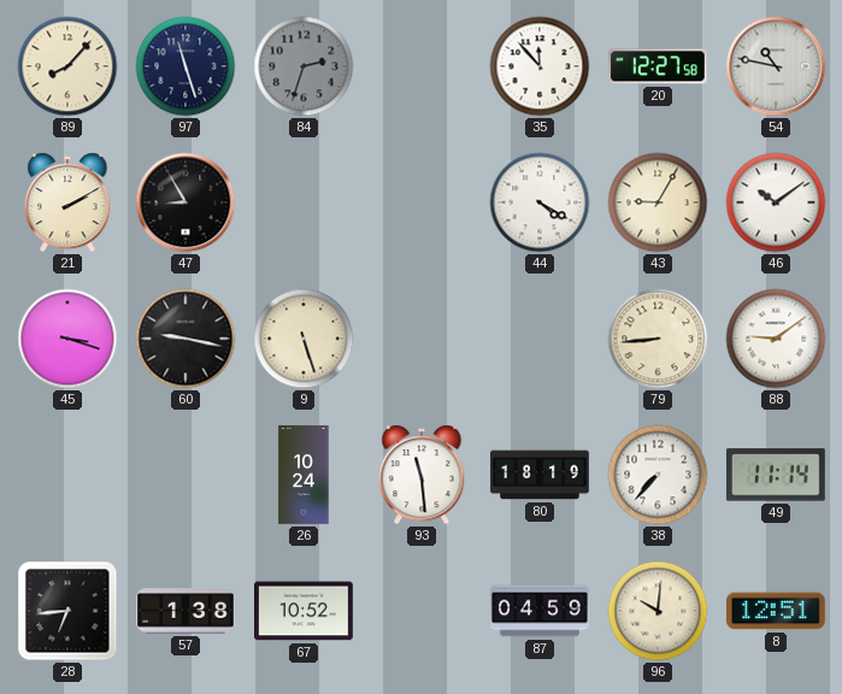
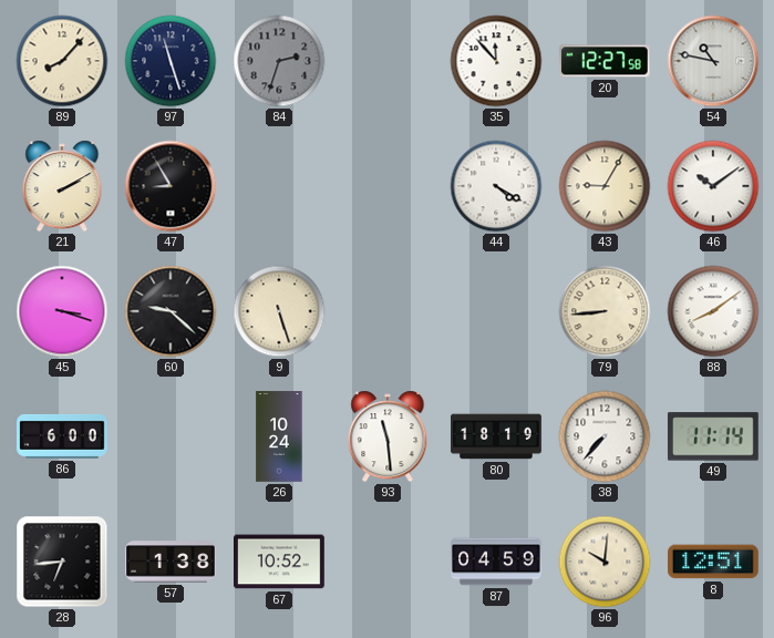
60: 9:17 -> 9:22 (171, 311)
88: 9:09 -> 8:09 (713, 311)
86: none -> 6:00 (62, 436)
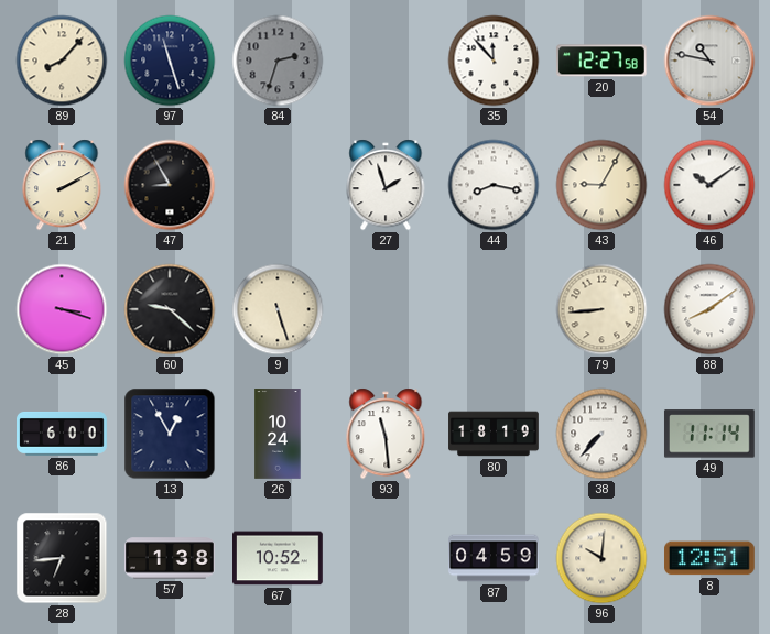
27: none -> 1:57 (386, 185)
44: 4:20 -> 8:17 (494, 185)
13: none -> 12:55 (170, 434)
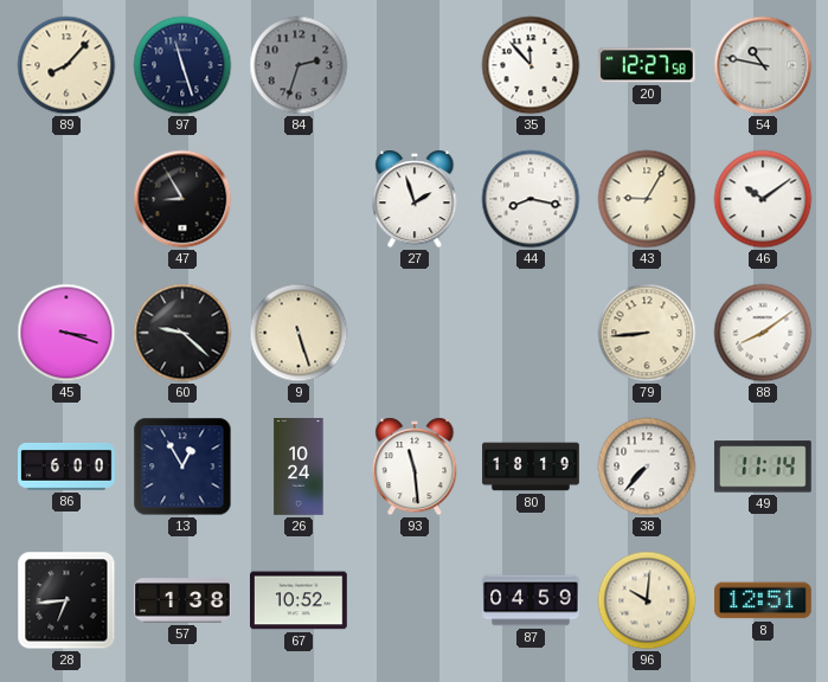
21: 2:10 -> none (62, 185)
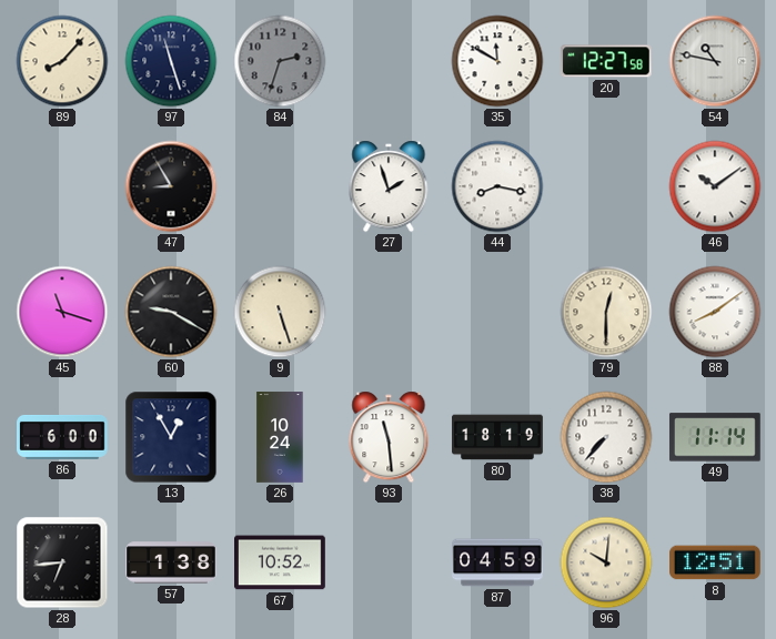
35: 11:53 -> 11:50 (497, 61)
43: 9:05 -> none (647, 199)
45: 3:18 -> 11:18 (62, 312)
60: 9:22 -> 9:20 (171, 312)
79: 8:44 -> 12:30 (606, 312)
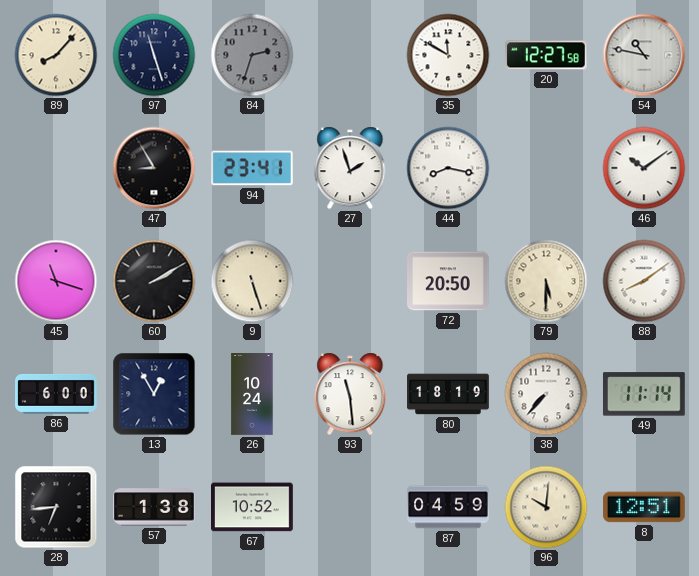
94: none -> 23:41 (253, 168)
60: 9:20 -> 2:10 (154, 281)
72: none -> 20:50 (449, 281)
79: 12:30 -> 5:30 (546, 281)
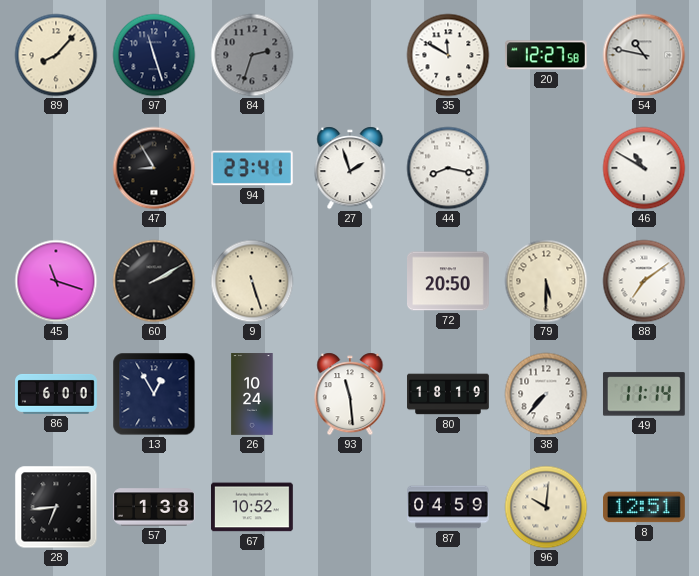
46: 10:09 -> 10:50 (644, 168)
88: 8:09 -> 7:09 (644, 281)
